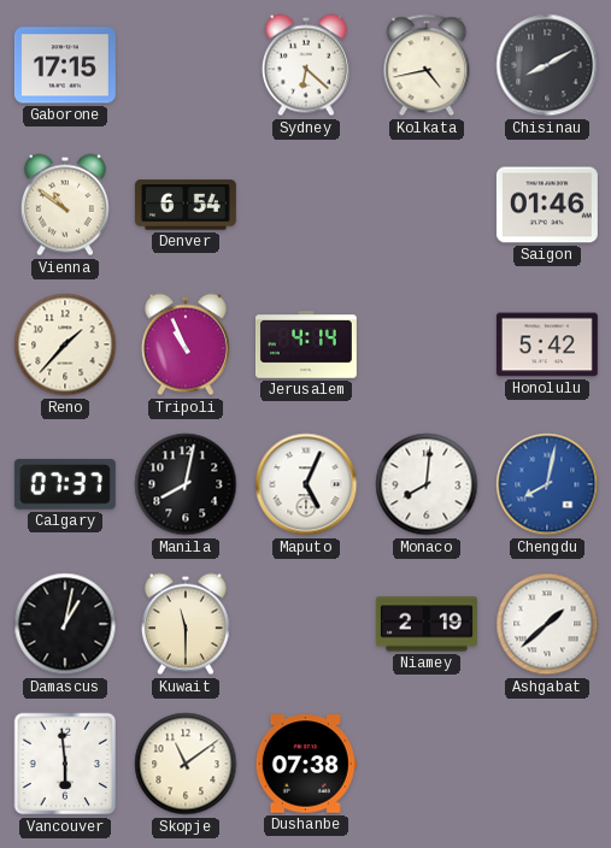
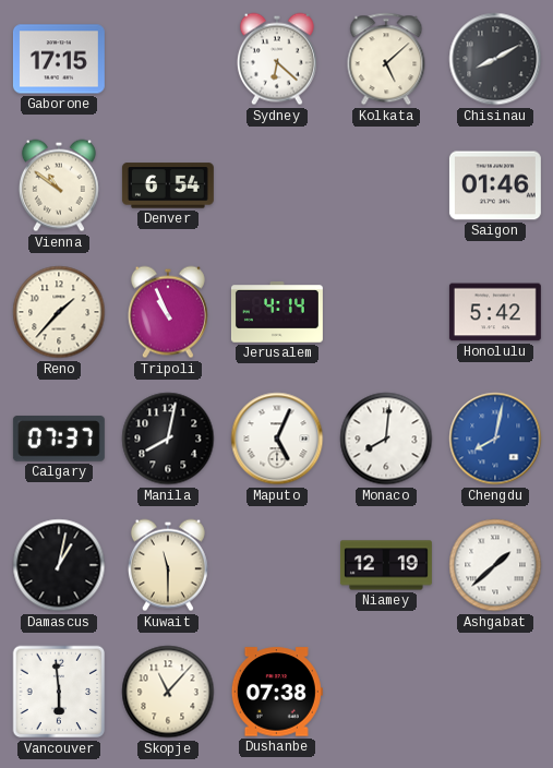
Kolkata: 4:43 -> 5:08 (386, 59)
Niamey: 2:19 -> 12:19 (386, 565)
Skopje: 11:09 -> 11:07 (168, 692)
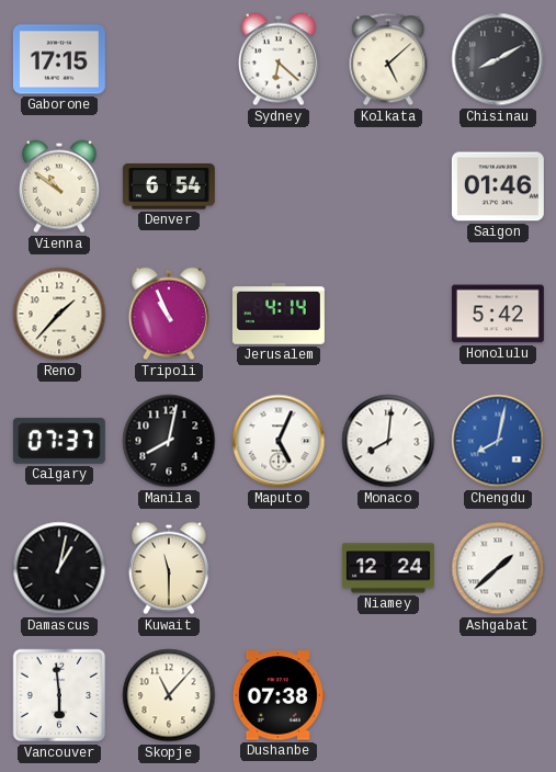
Niamey: 12:19 -> 12:24 (388, 568)
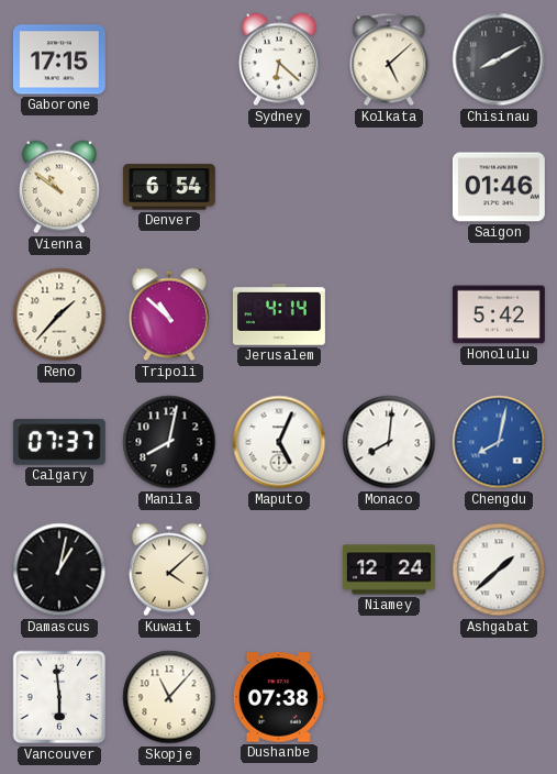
Tripoli: 10:56 -> 10:52 (169, 314)
Kuwait: 11:30 -> 4:08 (169, 570)
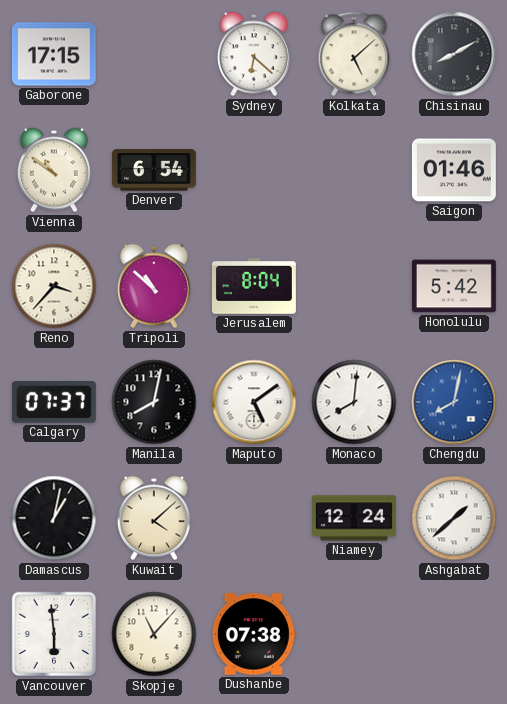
Reno: 1:37 -> 3:37 (54, 286)
Jerusalem: 4:14 -> 8:04 (254, 286)
Maputo: 5:04 -> 5:09 (254, 402)
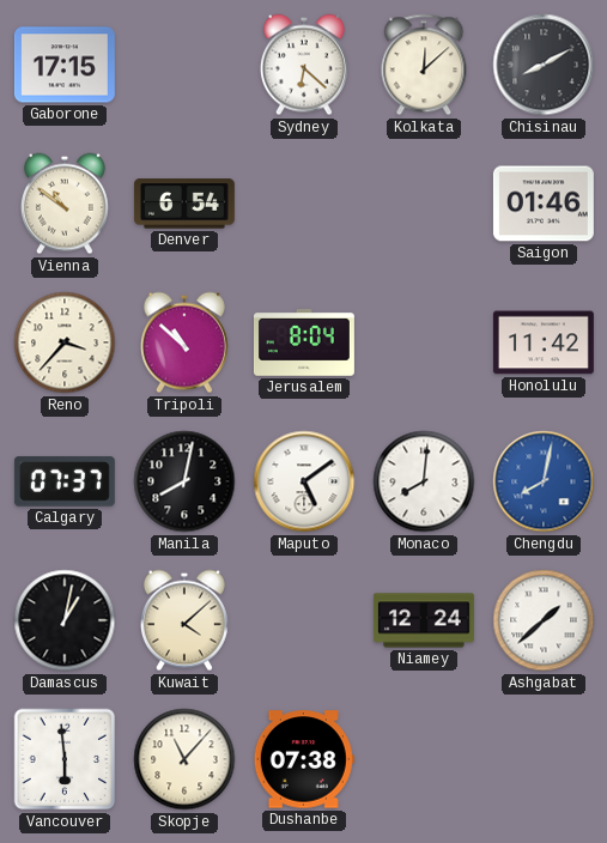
Kolkata: 5:08 -> 12:08 (424, 65)
Honolulu: 5:42 -> 11:42 (544, 342)
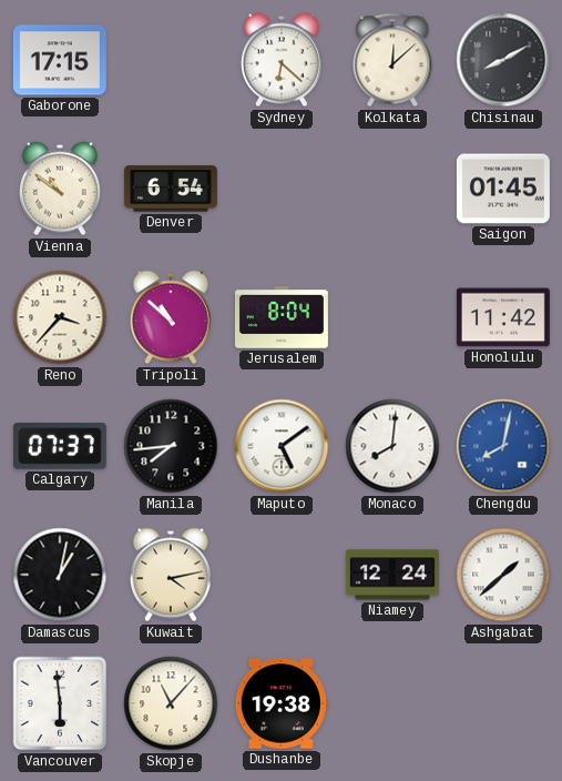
Saigon: 01:46 -> 01:45 (503, 189)
Manila: 8:02 -> 7:44 (171, 446)
Kuwait: 4:08 -> 4:13 (171, 575)
Dushanbe: 07:38 -> 19:38 (282, 703)
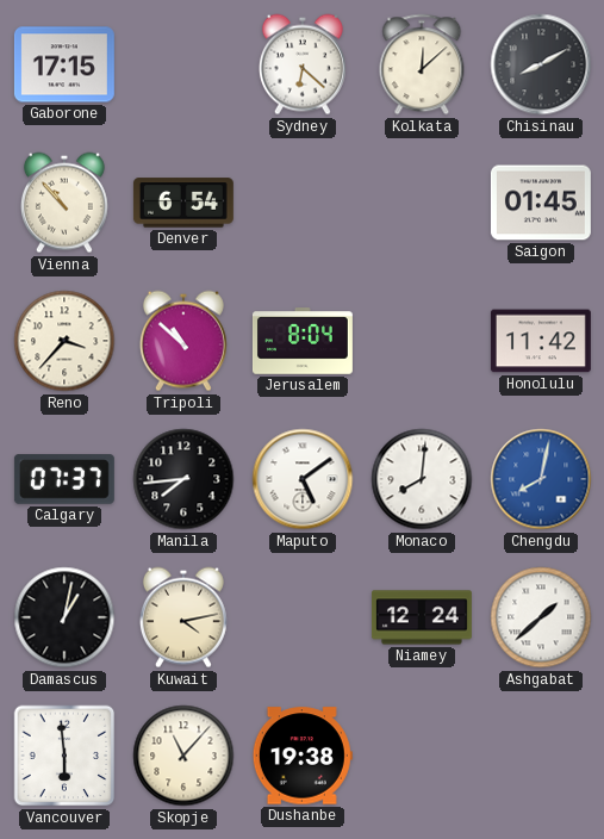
Vienna: 10:51 -> 10:53 (64, 203)
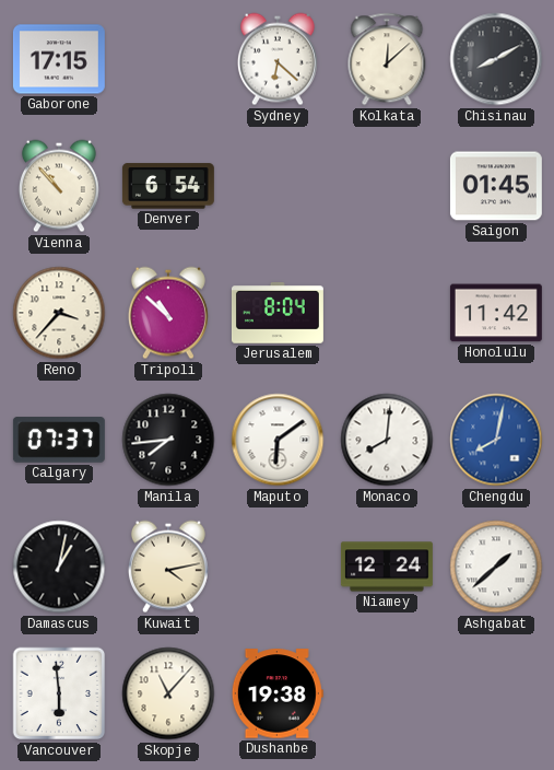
Maputo: 5:09 -> 6:09 (278, 440)
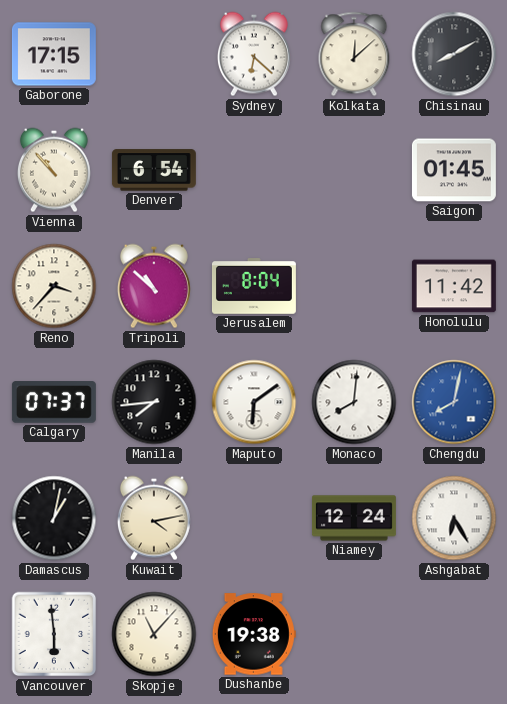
Ashgabat: 1:38 -> 6:25 (454, 518)
